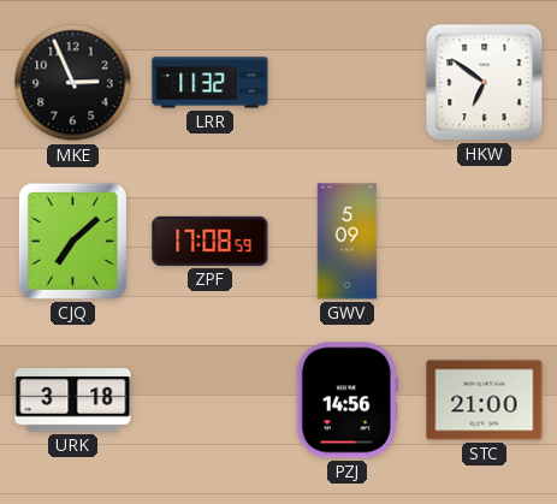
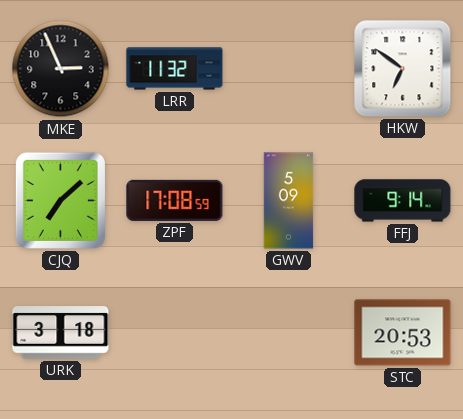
FFJ: none -> 9:14 (403, 201)
PZJ: 14:56 -> none (346, 401)
STC: 21:00 -> 20:53 (403, 333)
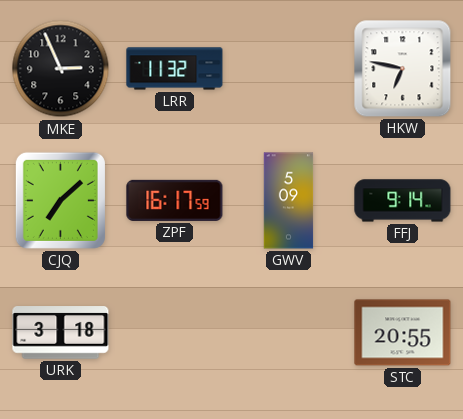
HKW: 6:51 -> 6:47 (403, 69)
ZPF: 17:08 -> 16:17 (175, 200)
STC: 20:53 -> 20:55 (403, 333)
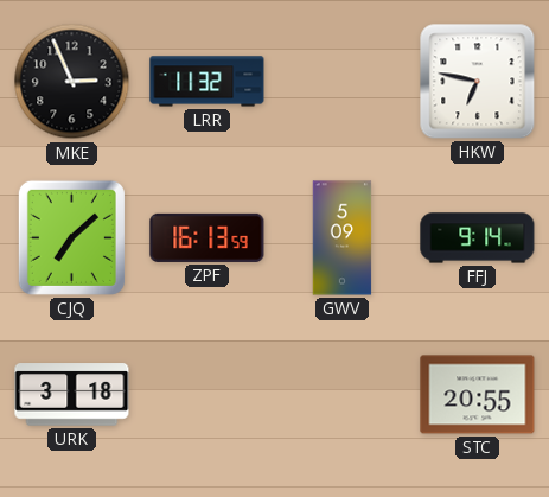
ZPF: 16:17 -> 16:13 (208, 237)
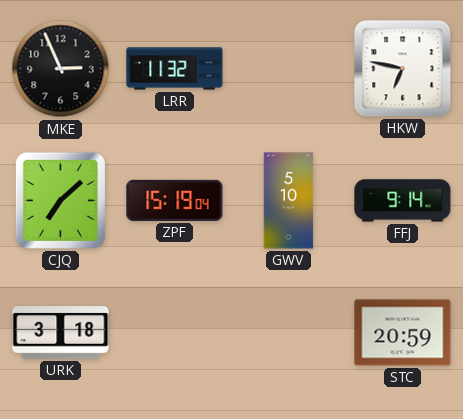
ZPF: 16:13 -> 15:19 (175, 200)
GWV: 5:09 -> 5:10 (289, 201)
STC: 20:55 -> 20:59 (403, 333)
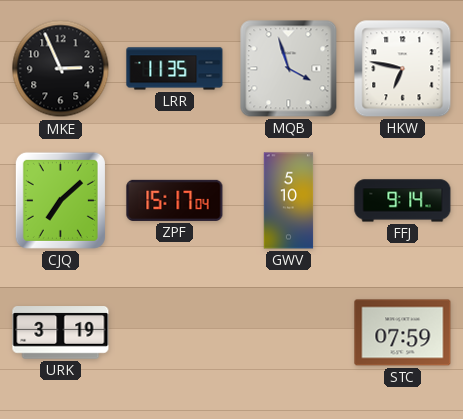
LRR: 11:32 -> 11:35 (175, 69)
MQB: none -> 3:57 (289, 69)
ZPF: 15:19 -> 15:17 (175, 200)
URK: 3:18 -> 3:19 (61, 333)
STC: 20:59 -> 07:59 (403, 333)
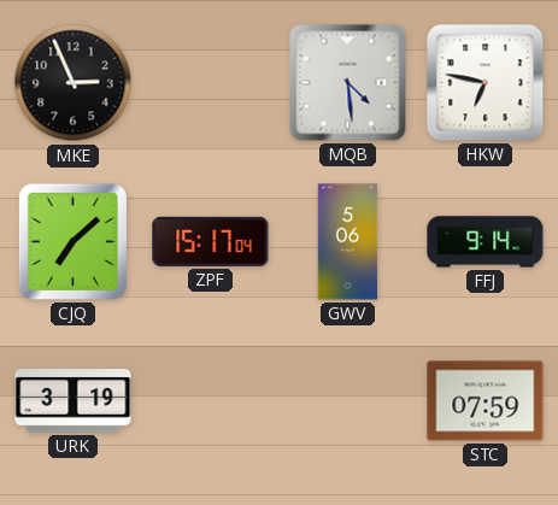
LRR: 11:35 -> none (175, 69)
MQB: 3:57 -> 4:29 (348, 83)
GWV: 5:10 -> 5:06 (348, 242)
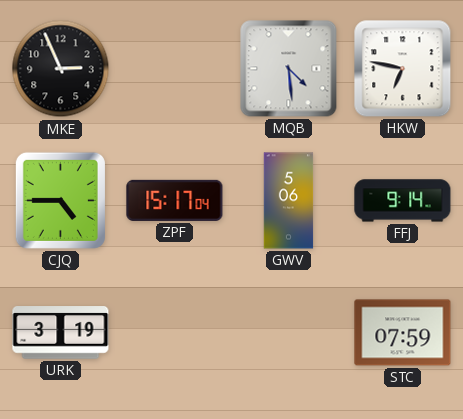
CJQ: 7:08 -> 4:45 (60, 200)
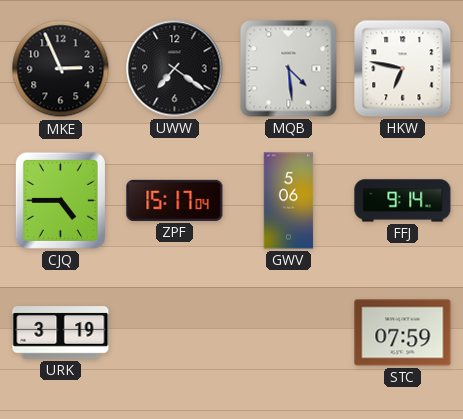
UWW: none -> 7:21 (175, 69)
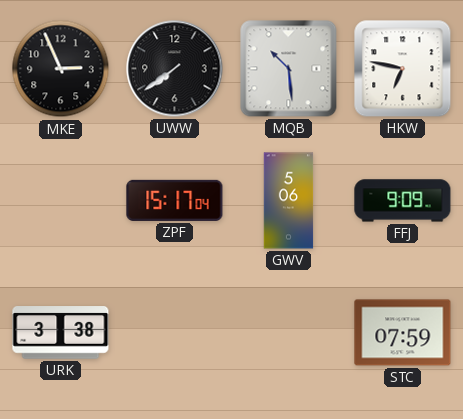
UWW: 7:21 -> 7:39 (175, 69)
MQB: 4:29 -> 10:29 (289, 69)
CJQ: 4:45 -> none (60, 200)
FFJ: 9:14 -> 9:09 (403, 201)
URK: 3:19 -> 3:38 (61, 333)
